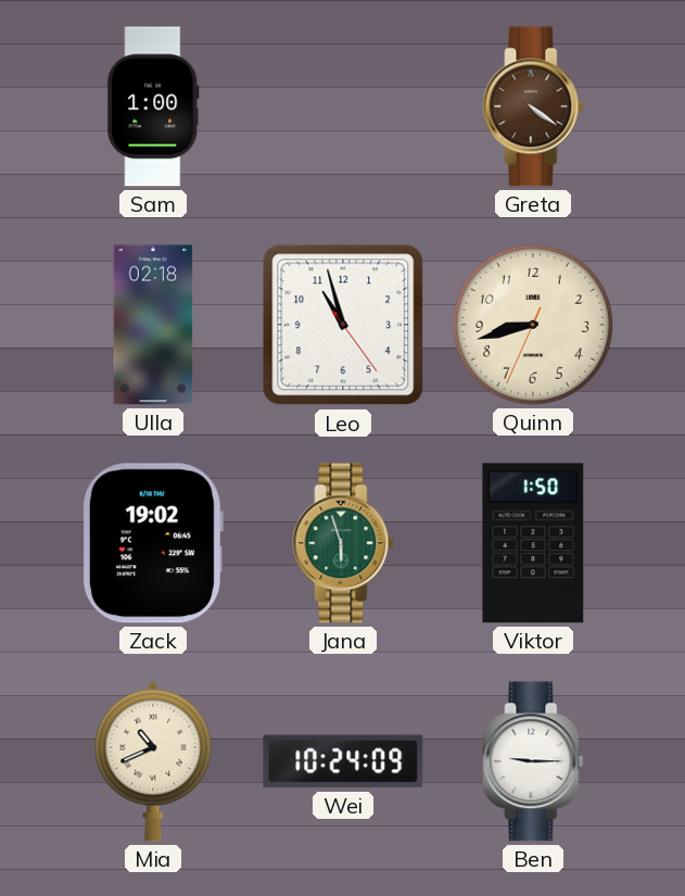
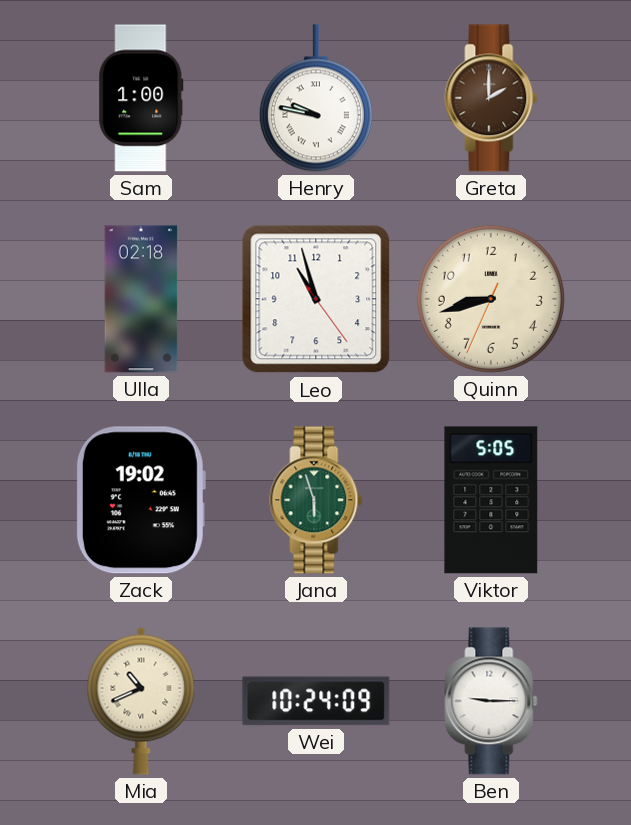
Henry: none -> 9:47 (316, 98)
Greta: 4:21 -> 2:00 (491, 98)
Viktor: 1:50 -> 5:05 (491, 500)
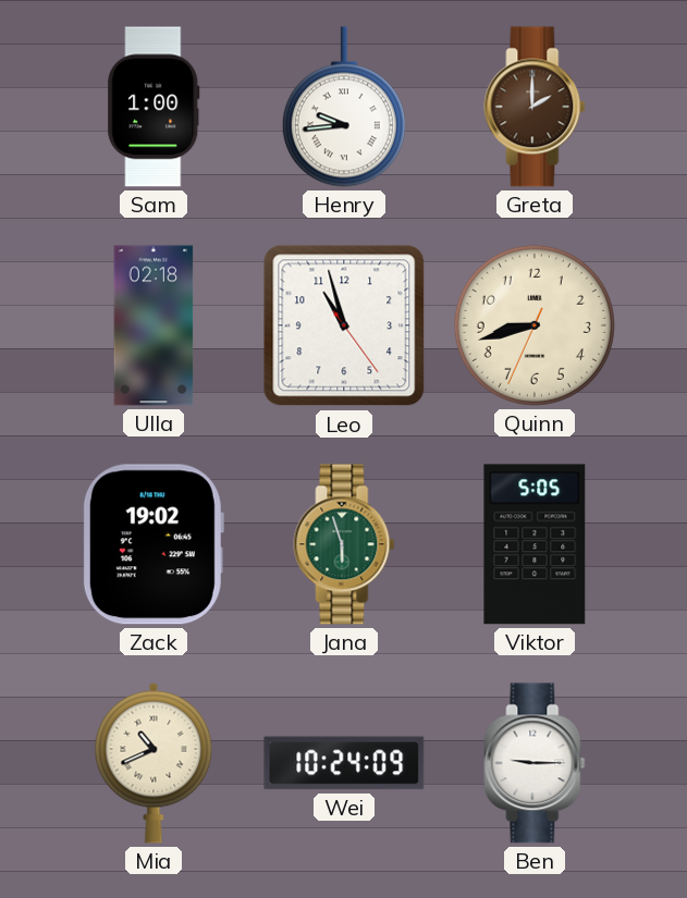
Henry: 9:47 -> 9:44 (344, 107)
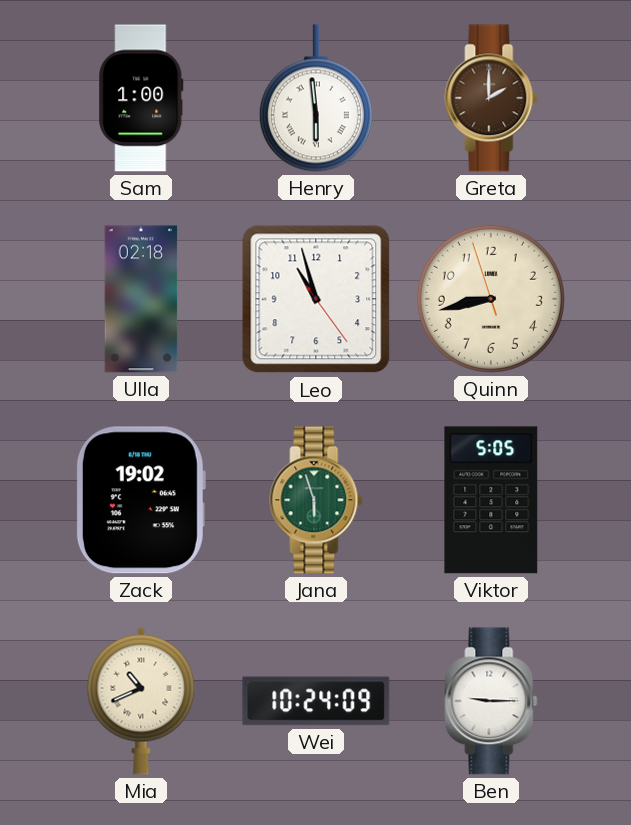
Henry: 9:44 -> 5:59 (316, 98)
Quinn: 8:42:34 -> 8:42:57 (491, 299)
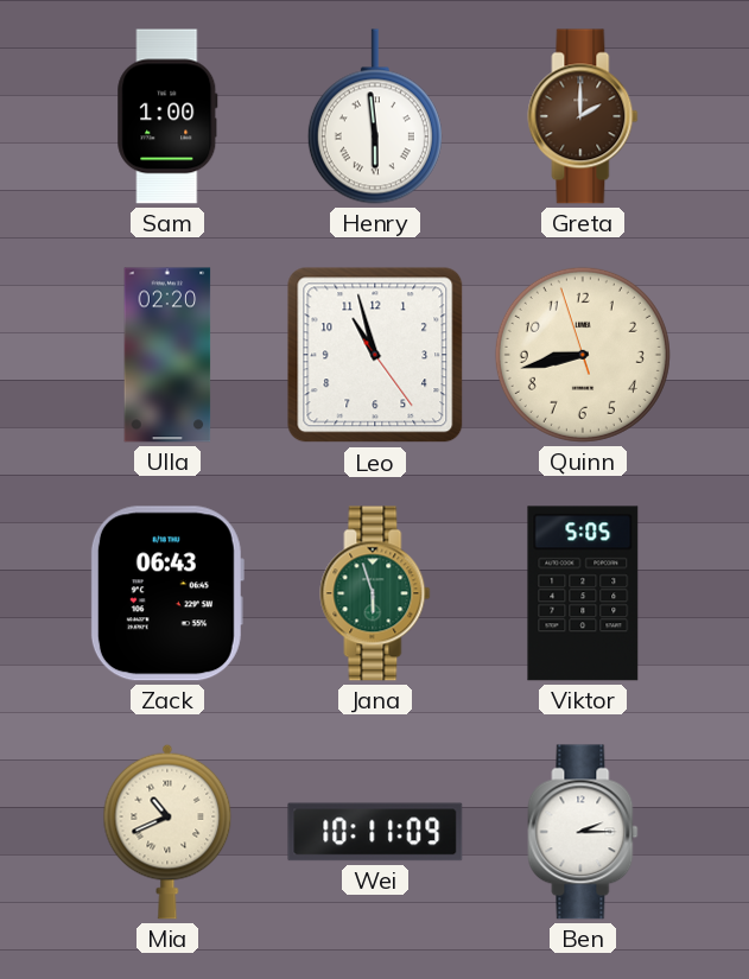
Ulla: 02:18 -> 02:20 (167, 355)
Zack: 19:02 -> 06:43 (167, 593)
Wei: 10:24 -> 10:11 (375, 832)
Ben: 9:15 -> 2:15 (583, 832)
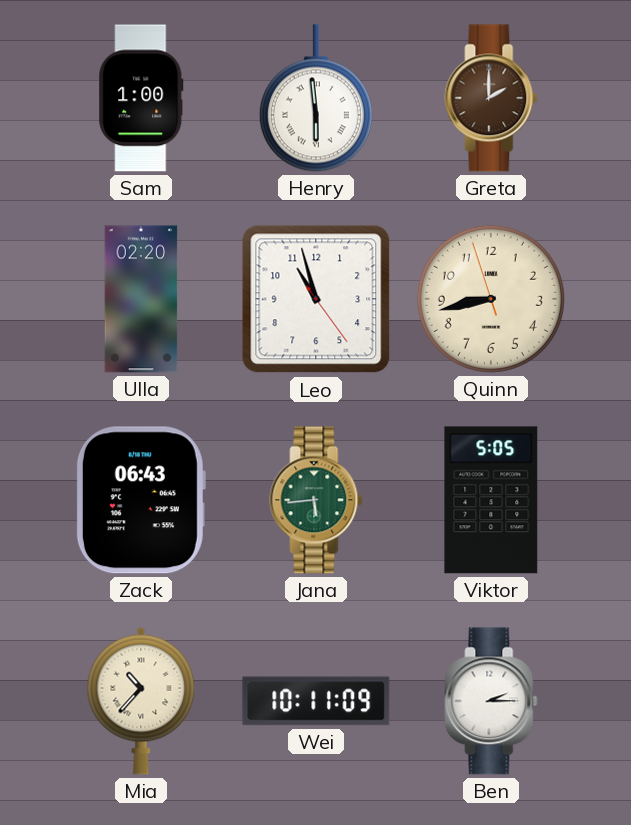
Jana: 5:57 -> 5:44 (316, 500)
Mia: 10:41 -> 10:37 (141, 701)
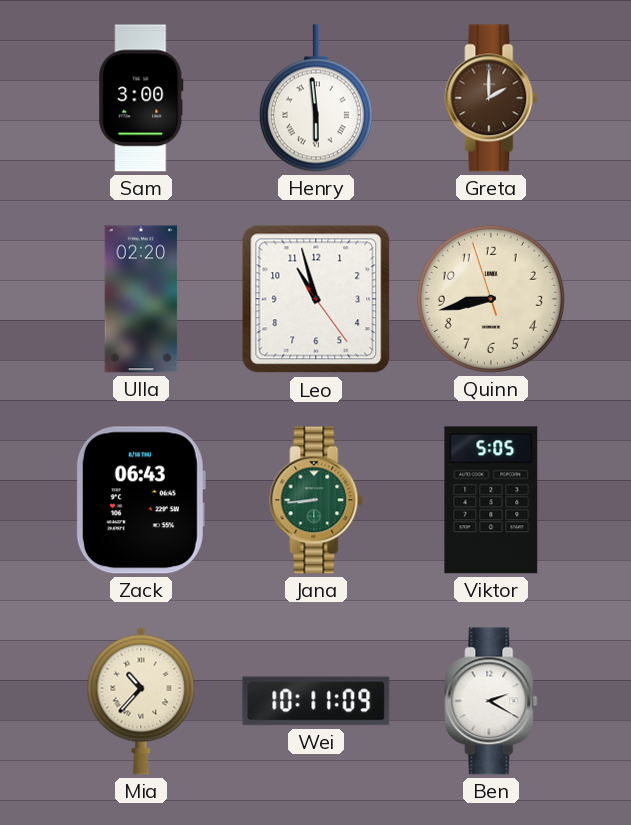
Sam: 1:00 -> 3:00 (141, 98)
Jana: 5:44 -> 8:44 (316, 500)
Ben: 2:15 -> 2:20 (491, 701)
